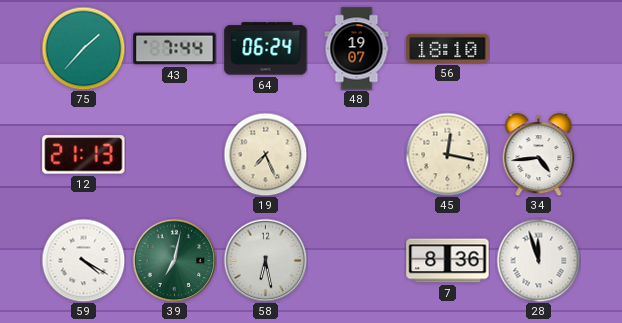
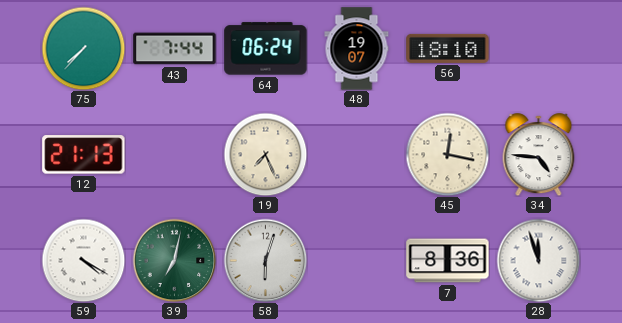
75: 1:37 -> 7:37 (83, 48)
34: 4:44 -> 4:46 (539, 155)
58: 6:28 -> 6:03 (265, 260)
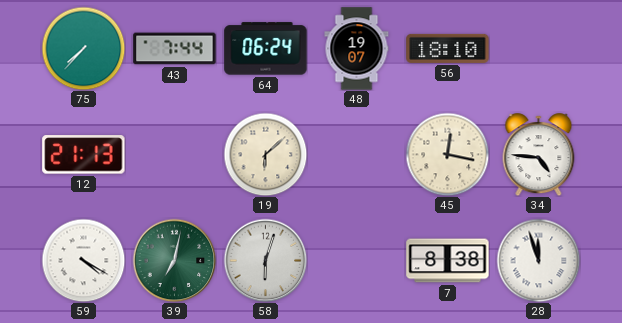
19: 7:26 -> 6:08 (265, 154)
7: 8:36 -> 8:38 (448, 261)
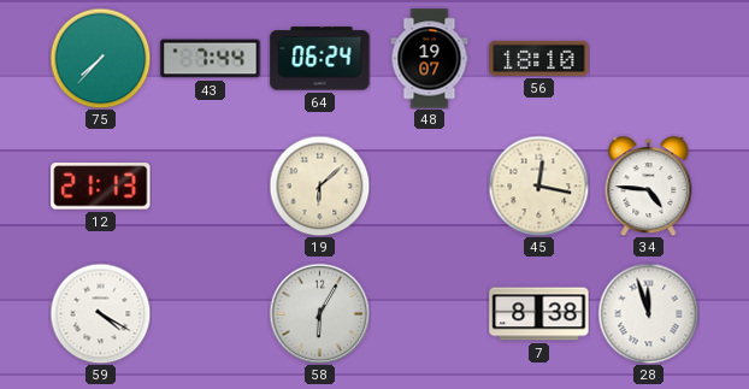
39: 7:02 -> none (174, 260)
58: 6:03 -> 6:05 (319, 313)
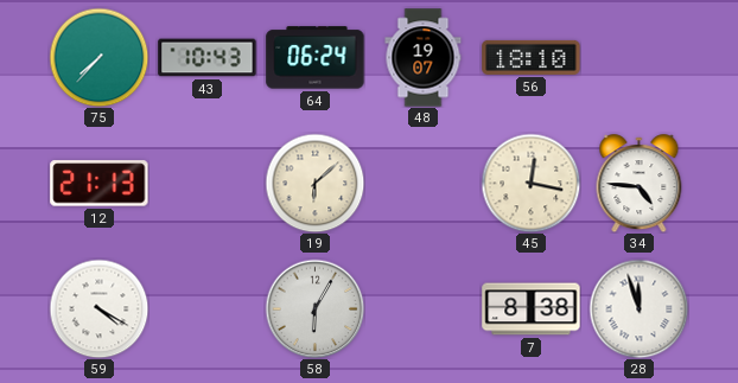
43: 7:44 -> 10:43 (208, 58)
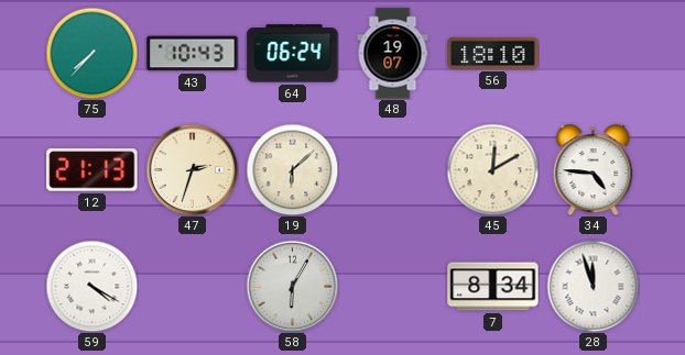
47: none -> 2:33 (192, 169)
45: 12:17 -> 12:10 (492, 169)
7: 8:38 -> 8:34 (493, 287)
